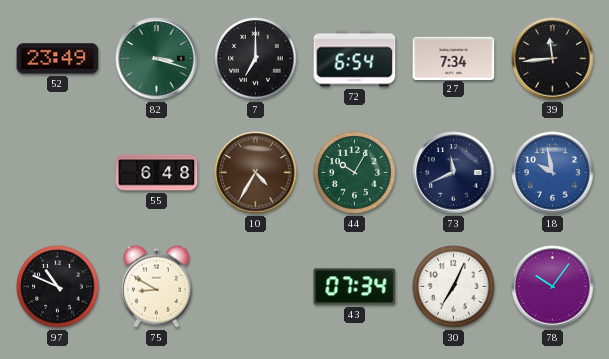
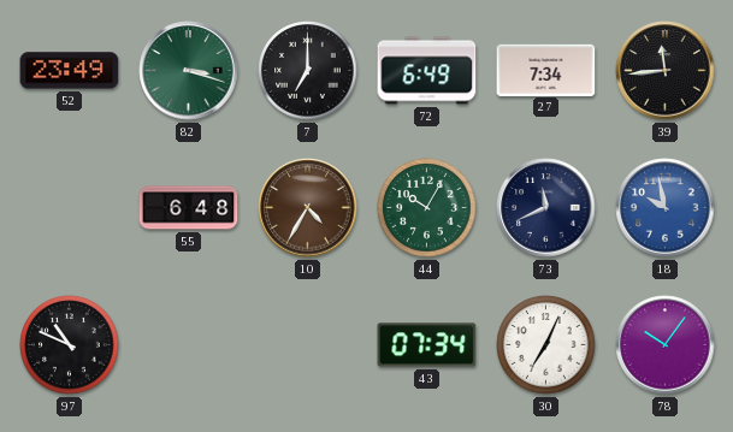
72: 6:54 -> 6:49 (427, 71)
75: 8:50 -> none (156, 286)
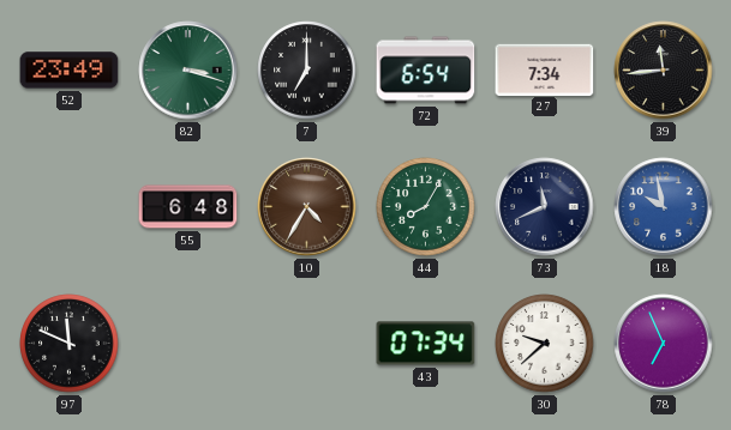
72: 6:49 -> 6:54 (426, 71)
44: 10:05 -> 8:05 (426, 207)
97: 10:49 -> 11:49 (70, 344)
30: 7:04 -> 9:38 (545, 344)
78: 10:06 -> 6:56 (664, 344)
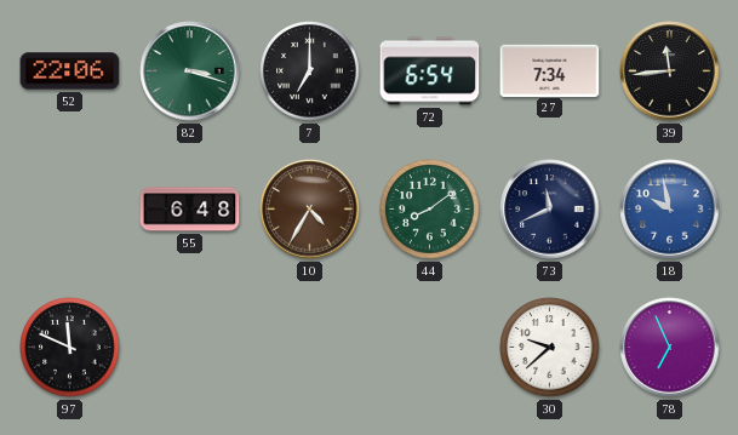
52: 23:49 -> 22:06 (70, 71)
44: 8:05 -> 8:09 (430, 210)
43: 07:34 -> none (426, 344)
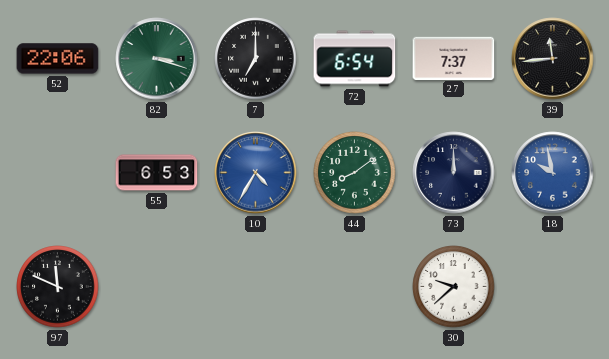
27: 7:34 -> 7:37 (454, 58)
55: 6:48 -> 6:53 (157, 173)
10 dial: brown -> blue (256, 173)
73: 11:41 -> 12:00 (454, 173)
78: 6:56 -> none (670, 348)
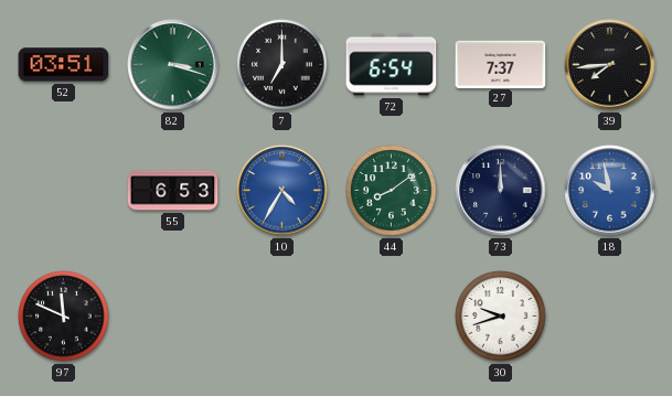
52: 22:06 -> 03:51 (64, 65)
39: 11:44 -> 7:44 (610, 65)
30: 9:38 -> 9:42 (501, 317)
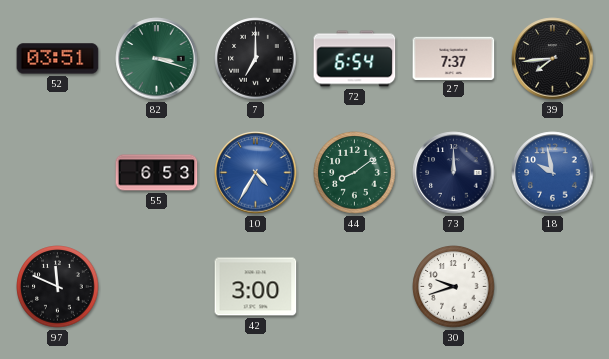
42: none -> 3:00 (256, 287)
